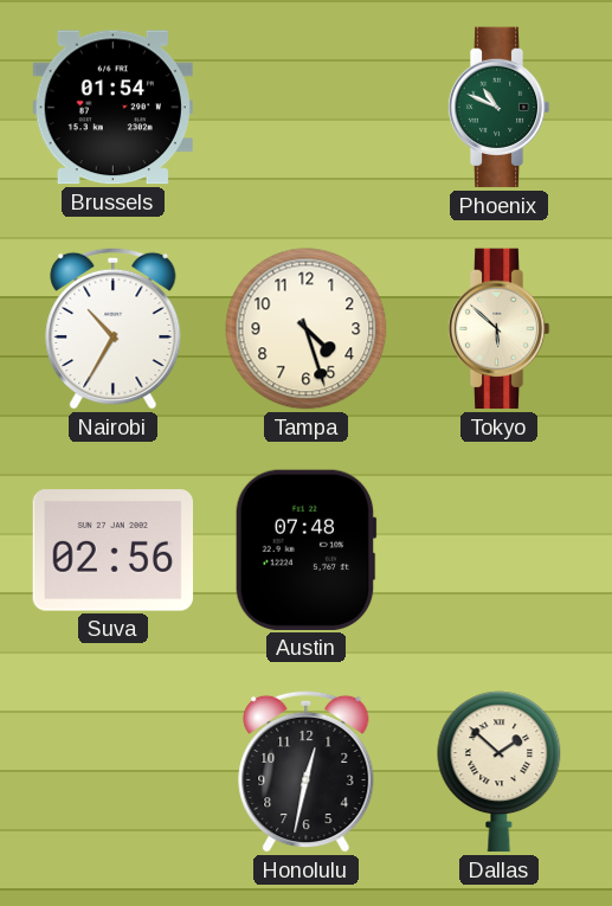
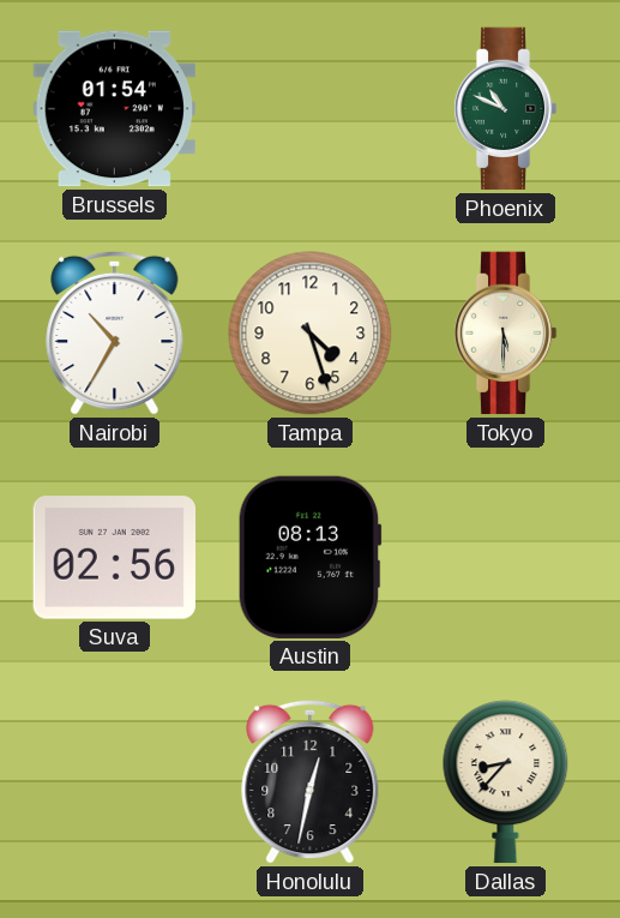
Tokyo: 5:52 -> 5:30 (505, 334)
Austin: 07:48 -> 08:13 (309, 557)
Dallas: 1:52 -> 8:37 (506, 782)
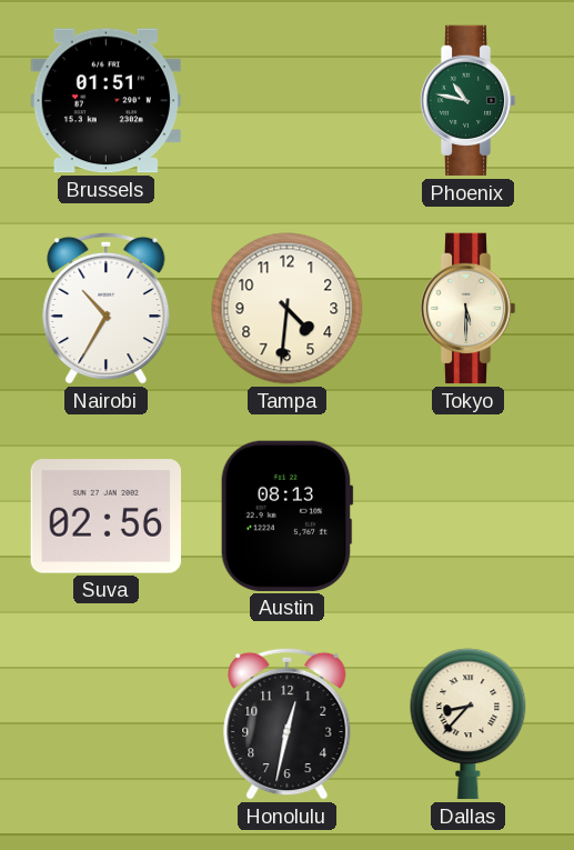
Brussels: 01:54 -> 01:51 (105, 101)
Phoenix: 10:49 -> 10:47 (467, 101)
Tampa: 4:27 -> 4:31 (288, 309)
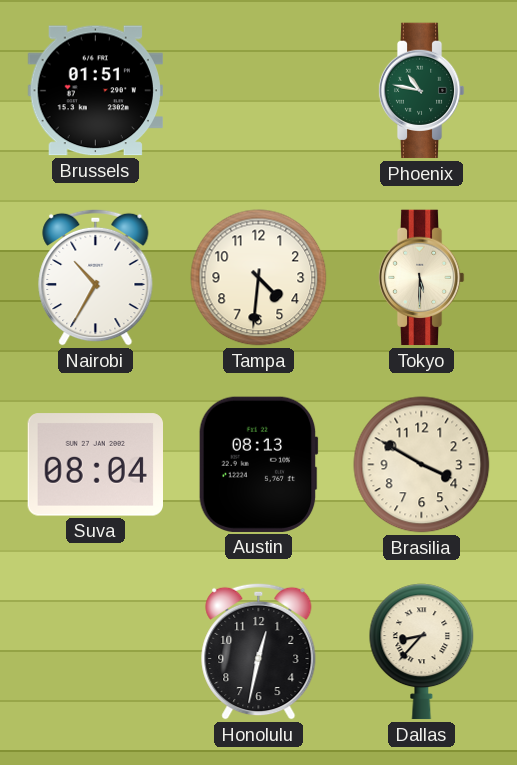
Suva: 02:56 -> 08:04 (95, 465)
Brasilia: none -> 3:50 (422, 465)
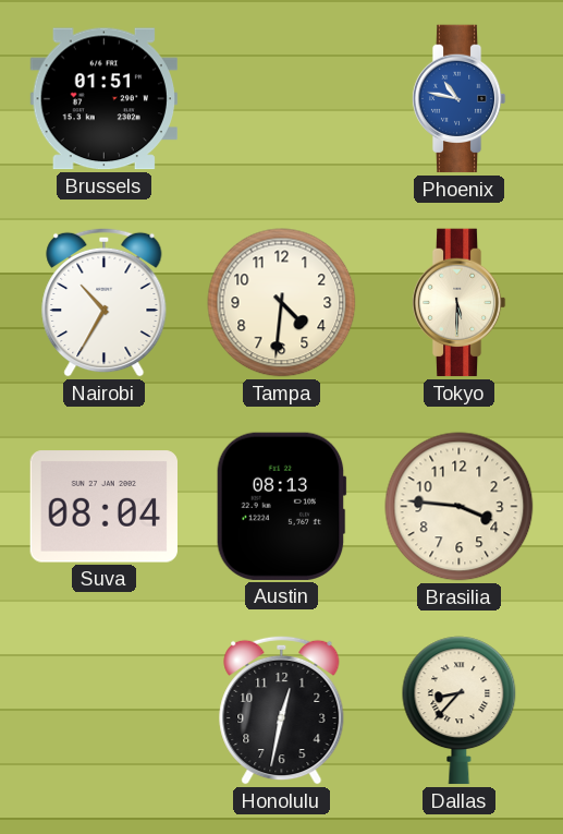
Phoenix dial: green -> blue (458, 99)
Brasilia: 3:50 -> 3:46 (460, 507)
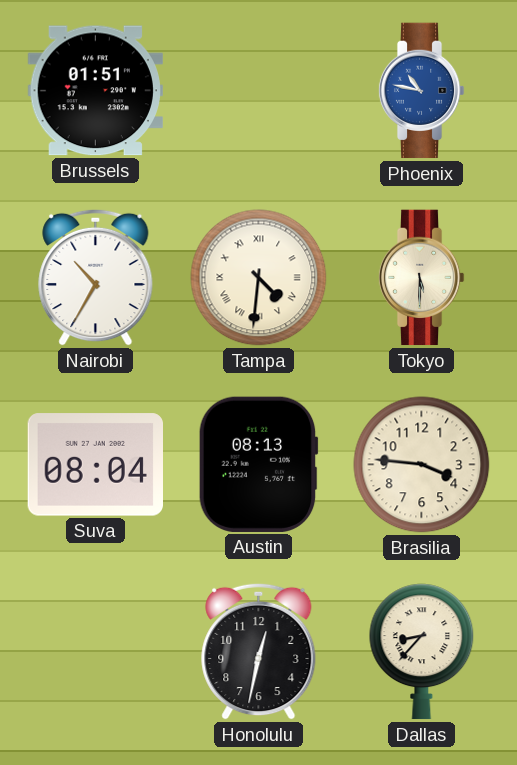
Tampa numerals: Arabic -> Roman (259, 278)
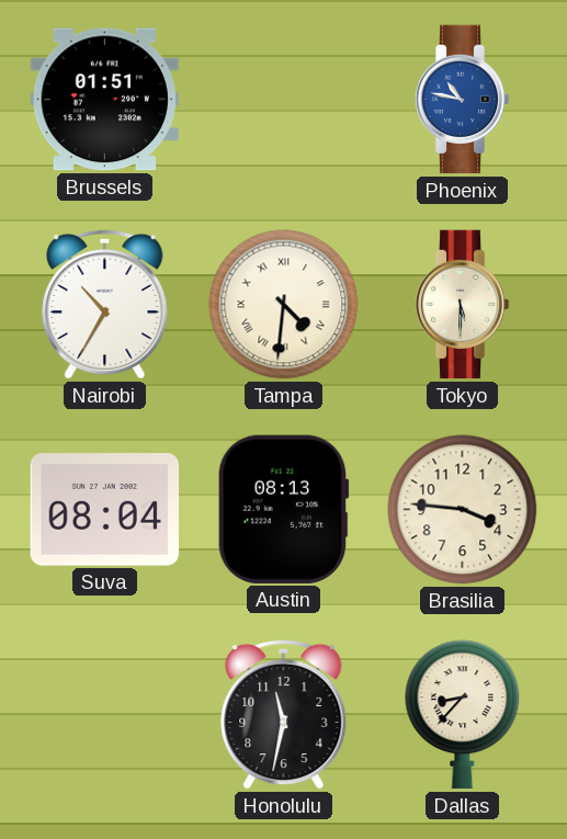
Honolulu: 12:32 -> 11:32 (284, 714)
